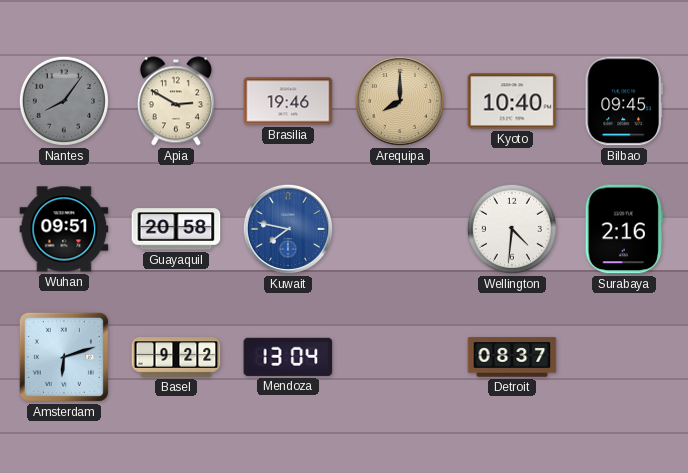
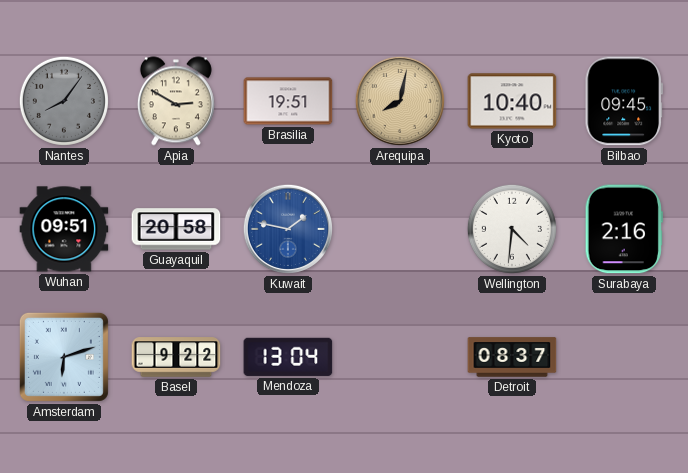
Brasilia: 19:46 -> 19:51 (288, 101)
Arequipa: 8:00 -> 8:02 (400, 101)
Kuwait: 7:47 -> 1:47 (288, 229)
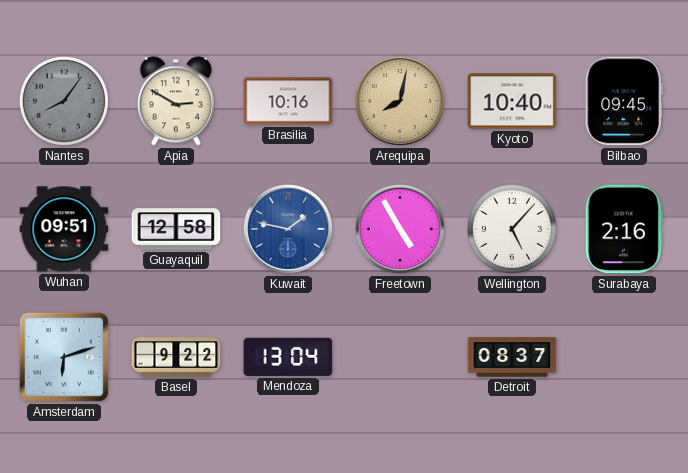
Brasilia: 19:51 -> 10:16 (288, 101)
Guayaquil: 20:58 -> 12:58 (176, 229)
Freetown: none -> 4:55 (400, 229)
Wellington: 4:31 -> 5:07 (512, 229)
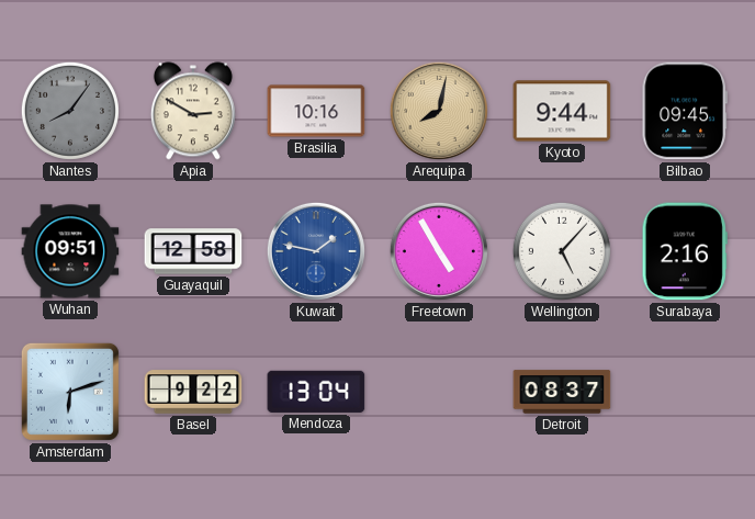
Kyoto: 10:40 -> 9:44 (562, 111)
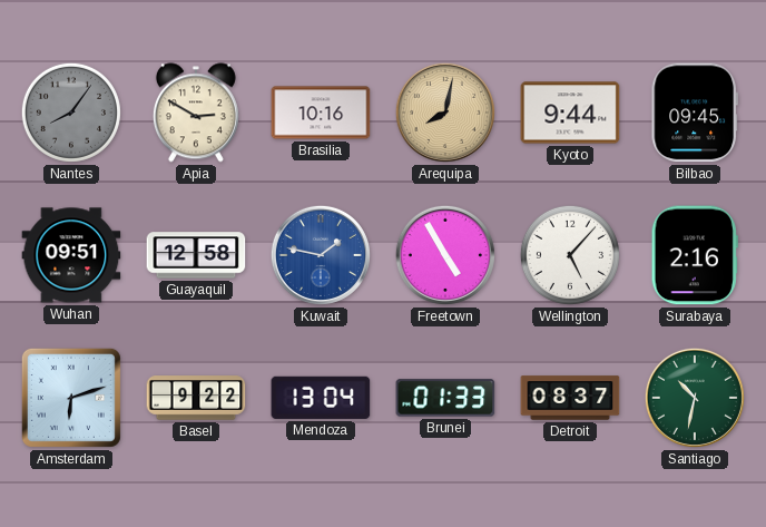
Brunei: none -> 01:33 (445, 398)
Santiago: none -> 10:32 (695, 398)
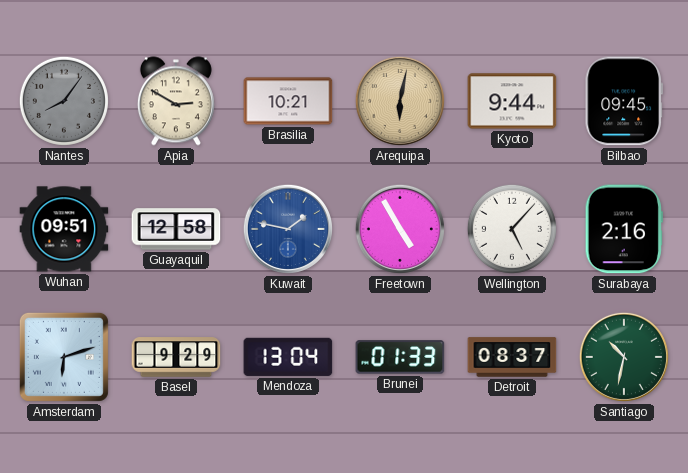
Brasilia: 10:16 -> 10:21 (288, 101)
Arequipa: 8:02 -> 6:02 (400, 101)
Basel: 9:22 -> 9:29 (176, 357)
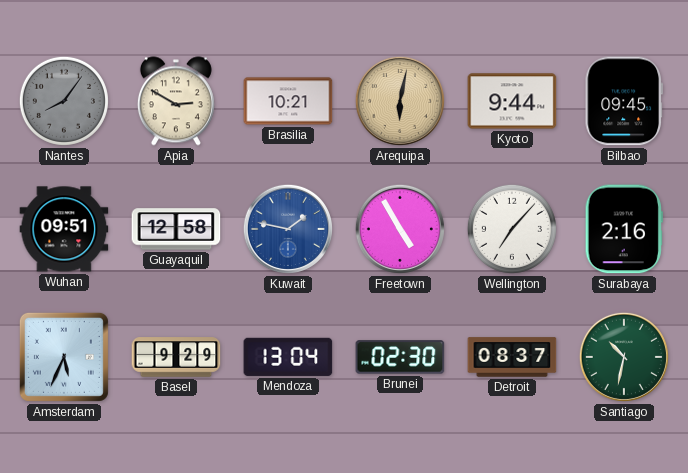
Wellington: 5:07 -> 7:07 (512, 229)
Amsterdam: 6:12 -> 5:34 (64, 357)
Brunei: 01:33 -> 02:30 (400, 357)
